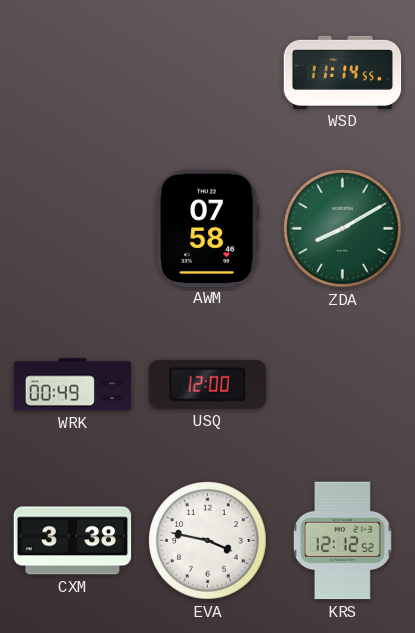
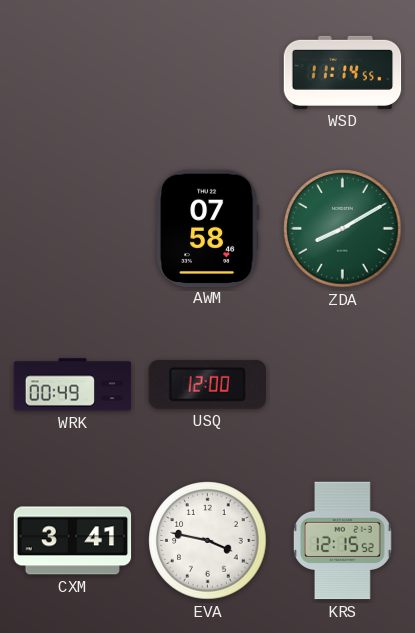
CXM: 3:38 -> 3:41 (73, 541)
KRS: 12:12 -> 12:15 (342, 541)
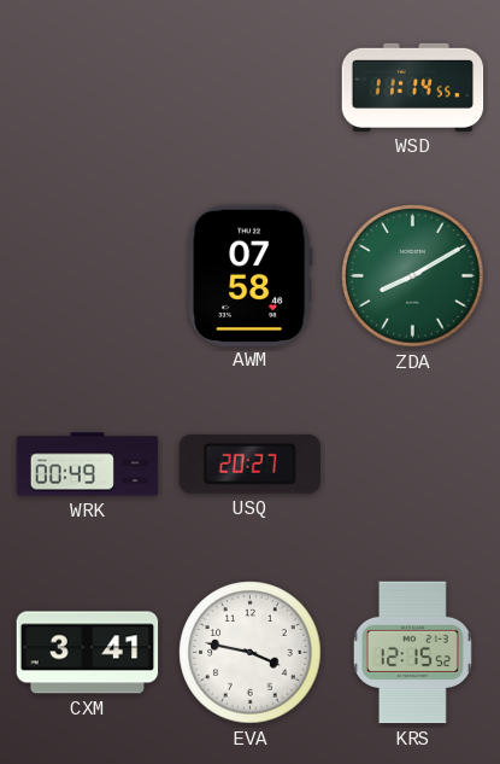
USQ: 12:00 -> 20:27 (249, 463)
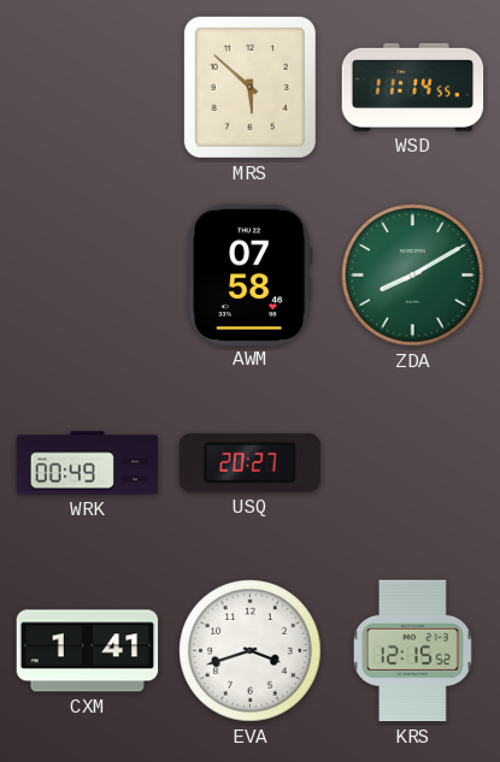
MRS: none -> 5:52 (249, 87)
CXM: 3:41 -> 1:41 (88, 651)
EVA: 3:47 -> 3:42 (251, 651)
